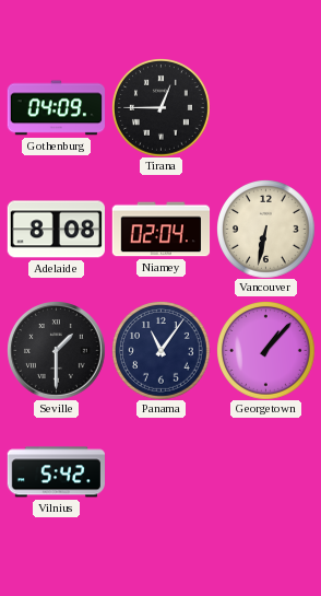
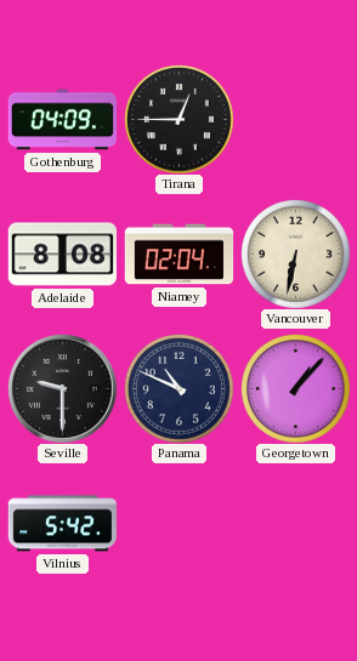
Seville: 1:30 -> 9:30 (63, 389)
Panama: 11:06 -> 10:49 (180, 389)
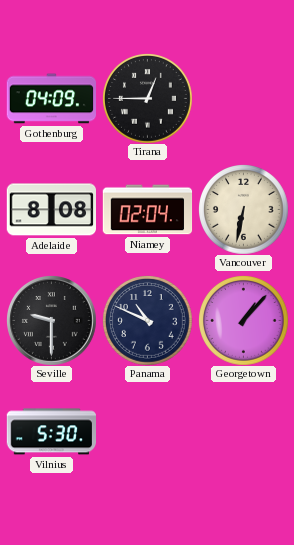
Vilnius: 5:42 -> 5:30 (51, 432)
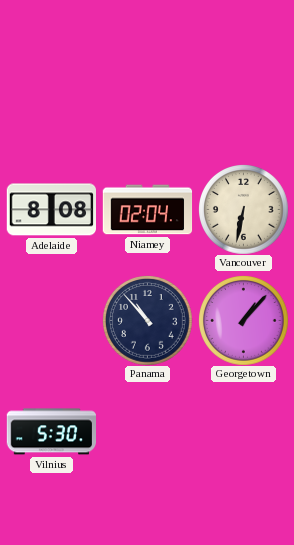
Gothenburg: 04:09 -> none (51, 99)
Tirana: 12:45 -> none (148, 99)
Seville: 9:30 -> none (52, 321)
Panama: 10:49 -> 10:53 (148, 321)
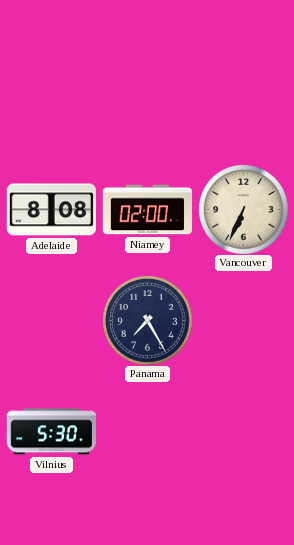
Niamey: 02:04 -> 02:00 (147, 210)
Vancouver: 6:32 -> 6:34 (244, 210)
Panama: 10:53 -> 7:25 (148, 321)
Georgetown: 1:07 -> none (244, 321)
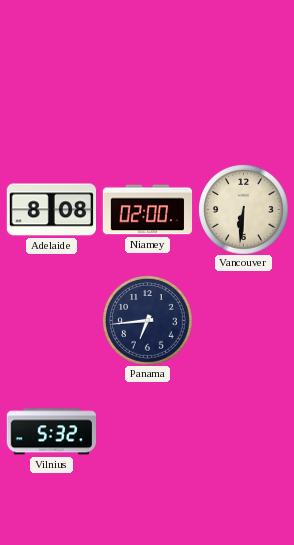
Vancouver: 6:34 -> 6:31 (244, 210)
Panama: 7:25 -> 6:44 (148, 321)
Vilnius: 5:30 -> 5:32 (51, 432)
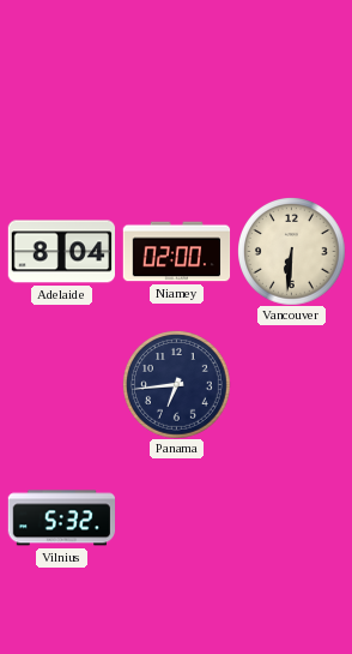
Adelaide: 8:08 -> 8:04 (61, 252)
